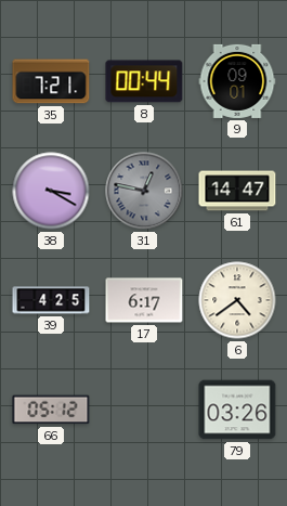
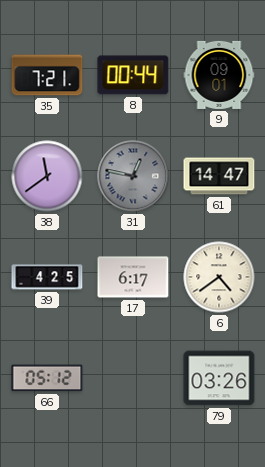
38: 3:20 -> 11:39 (47, 176)
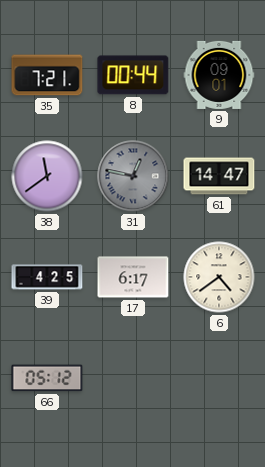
79: 03:26 -> none (219, 378)
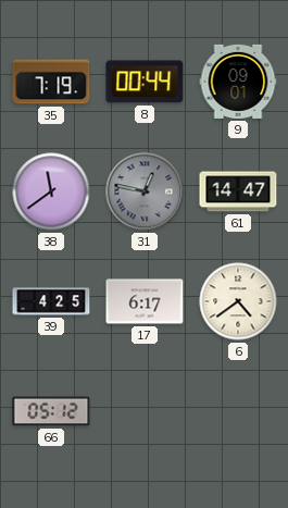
35: 7:21 -> 7:19 (51, 82)
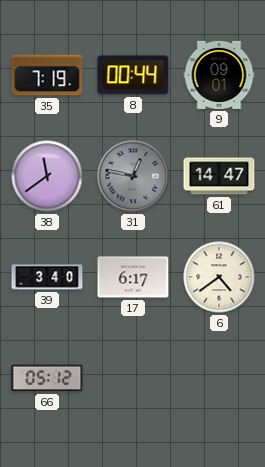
39: 4:25 -> 3:40 (47, 277)
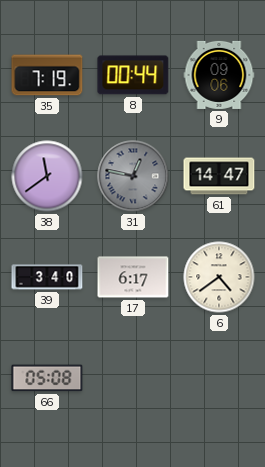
9: 09:01 -> 09:06 (219, 75)
66: 05:12 -> 05:08 (47, 378)
